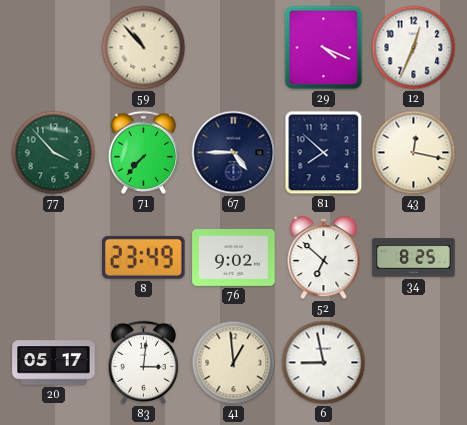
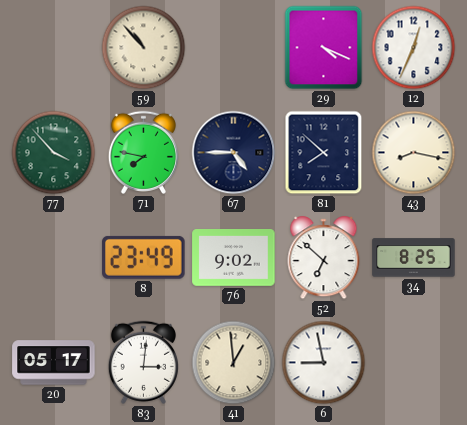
71: 7:37 -> 7:47 (143, 152)
43: 12:17 -> 8:17 (414, 153)
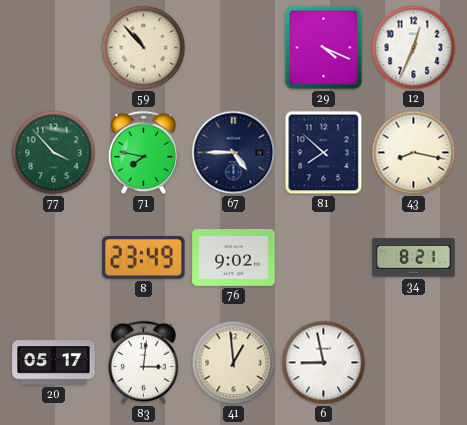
52: 6:52 -> none (324, 258)
34: 8:25 -> 8:21 (414, 258)
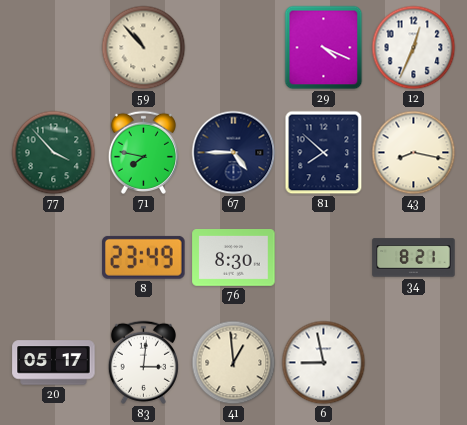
76: 9:02 -> 8:30 (234, 258)
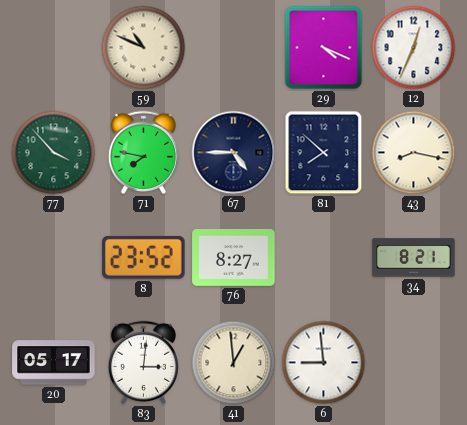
59: 10:53 -> 10:49 (144, 48)
8: 23:49 -> 23:52 (144, 257)
76: 8:30 -> 8:27 (234, 258)
6: 8:58 -> 8:59 (324, 363)
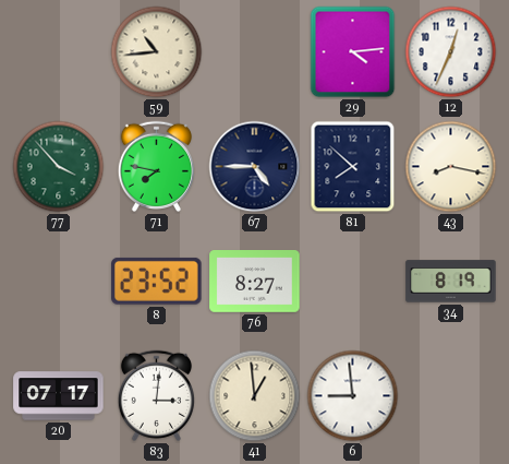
59: 10:49 -> 10:44 (157, 52)
29: 4:19 -> 4:14 (353, 52)
34: 8:21 -> 8:19 (451, 282)
20: 05:17 -> 07:17 (59, 396)
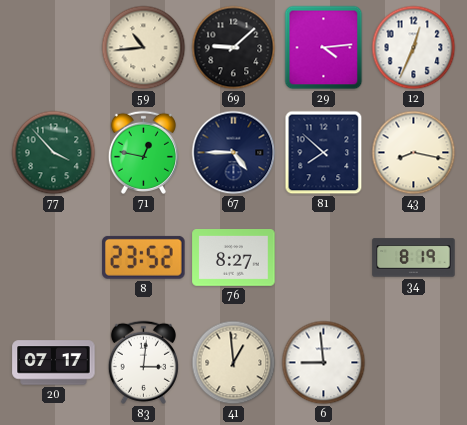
69: none -> 9:08 (234, 48)
71: 7:47 -> 12:47 (143, 152)
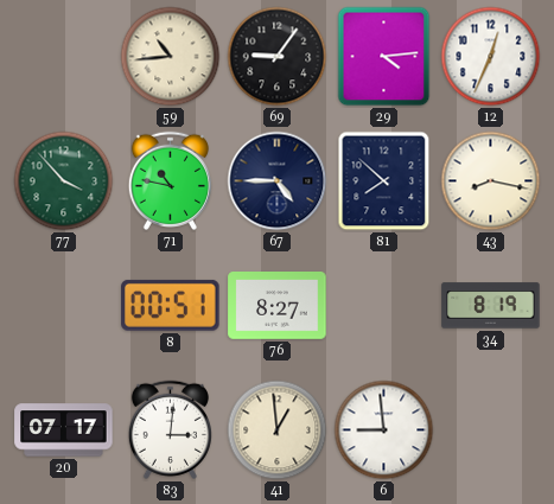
69: 9:08 -> 9:06 (278, 57)
71: 12:47 -> 10:47 (170, 180)
8: 23:52 -> 00:51 (171, 305)
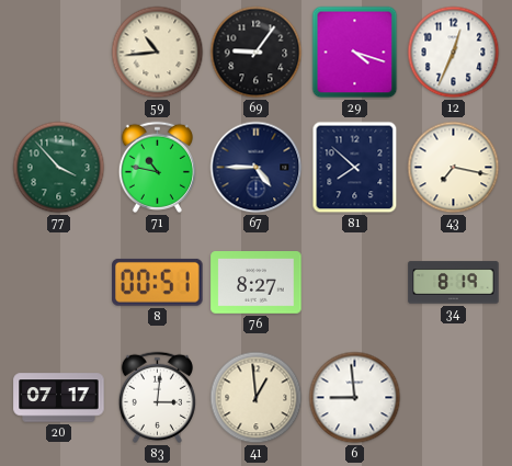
29: 4:14 -> 4:18 (355, 53)
43: 8:17 -> 7:17 (454, 168)
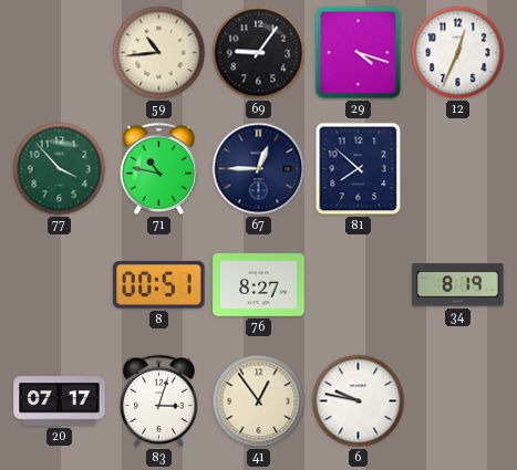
67: 4:45 -> 12:45 (259, 169)
43: 7:17 -> none (454, 168)
83: 3:01 -> 3:03 (158, 400)
41: 12:59 -> 12:54 (259, 401)
6: 8:59 -> 9:47 (359, 401)
